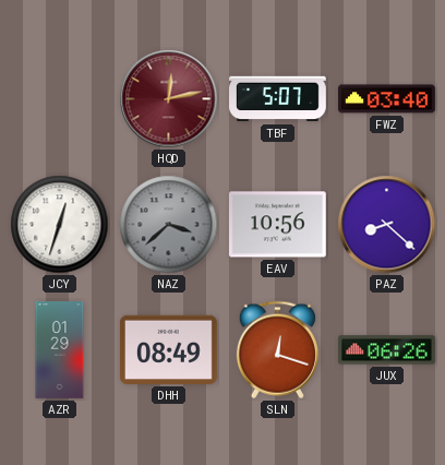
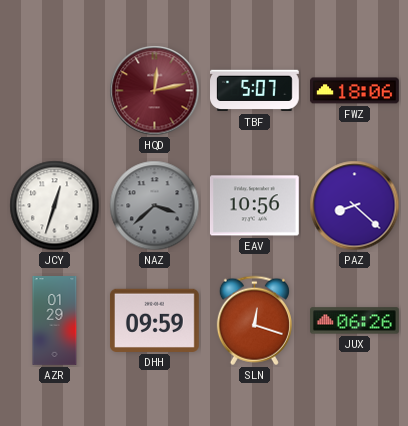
FWZ: 03:40 -> 18:06 (355, 91)
DHH: 08:49 -> 09:59 (154, 320)
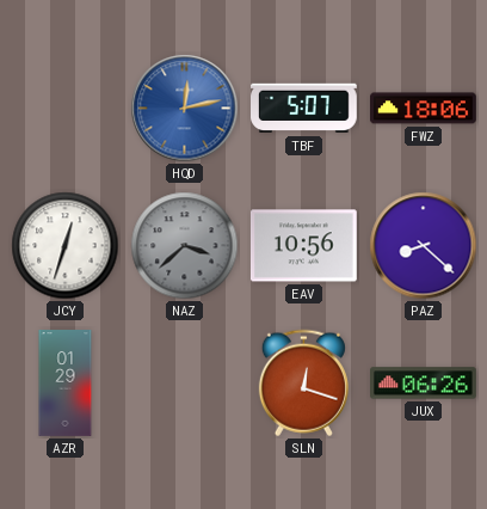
HQD dial: burgundy -> blue (185, 109)
DHH: 09:59 -> none (154, 320)
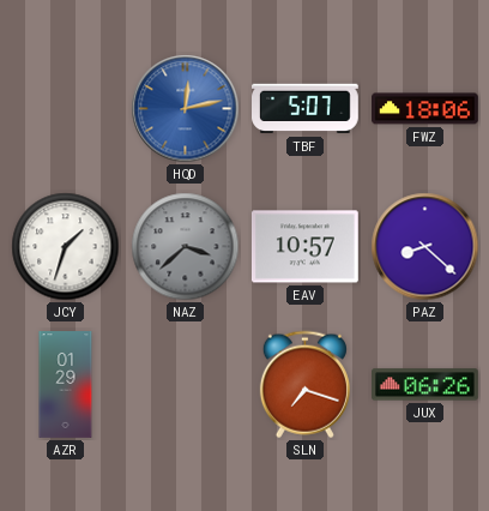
JCY: 12:33 -> 1:33 (66, 247)
EAV: 10:56 -> 10:57 (304, 247)
SLN: 12:18 -> 7:18 (304, 385)
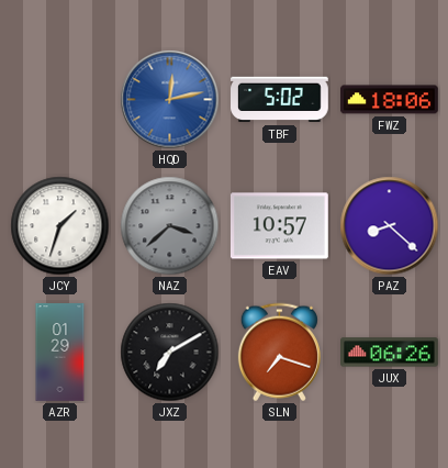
TBF: 5:07 -> 5:02 (280, 100)
JXZ: none -> 7:10 (170, 353)
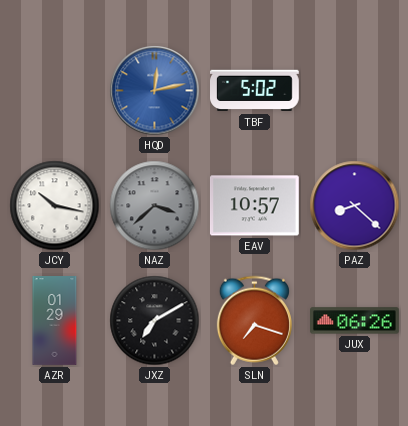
FWZ: 18:06 -> none (390, 100)
JCY: 1:33 -> 10:17 (55, 206)
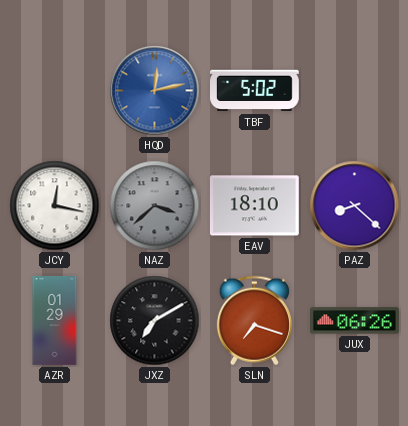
JCY: 10:17 -> 12:17 (55, 206)
EAV: 10:57 -> 18:10 (254, 206)
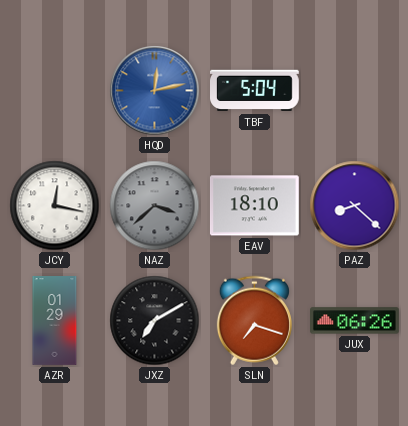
TBF: 5:02 -> 5:04 (255, 91)
